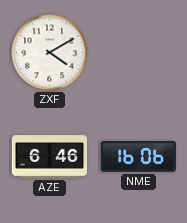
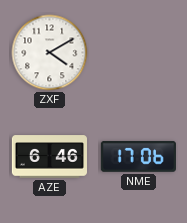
NME: 16:06 -> 17:06 (138, 156)
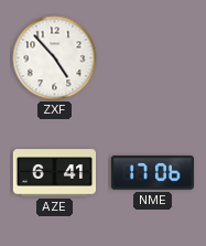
ZXF: 4:10 -> 4:53 (55, 58)
AZE: 6:46 -> 6:41 (54, 173)
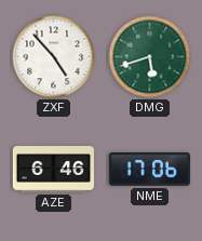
DMG: none -> 5:42 (150, 57)
AZE: 6:41 -> 6:46 (53, 170)
